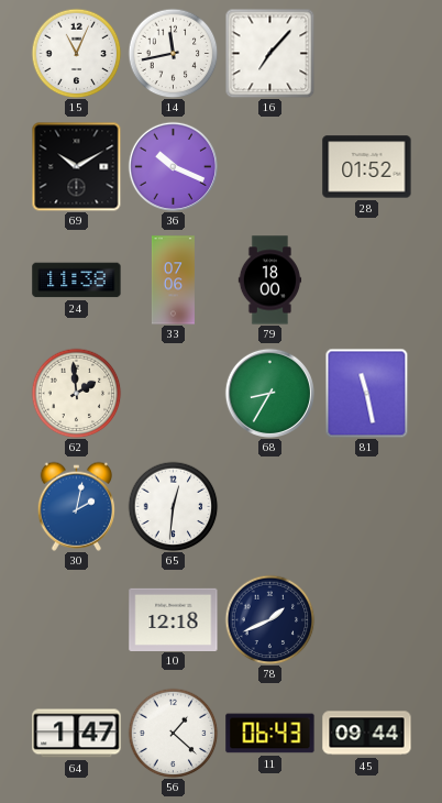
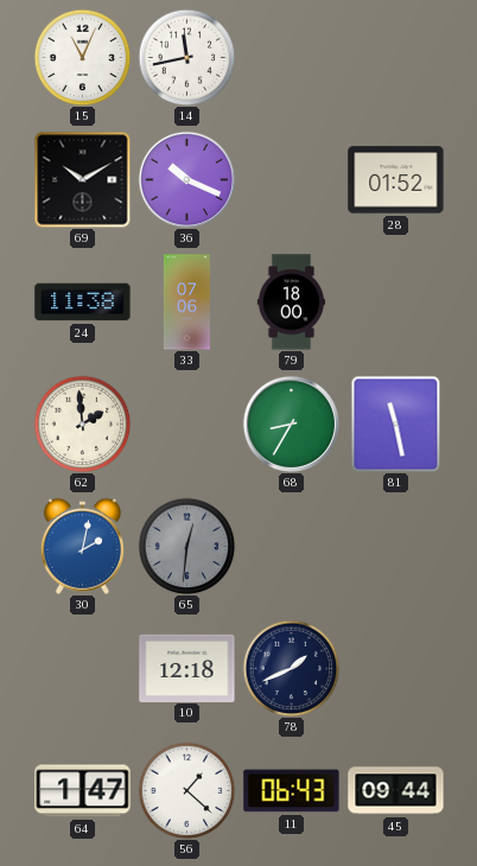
16: 7:07 -> none (269, 53)
65 dial: white -> grey (186, 546)
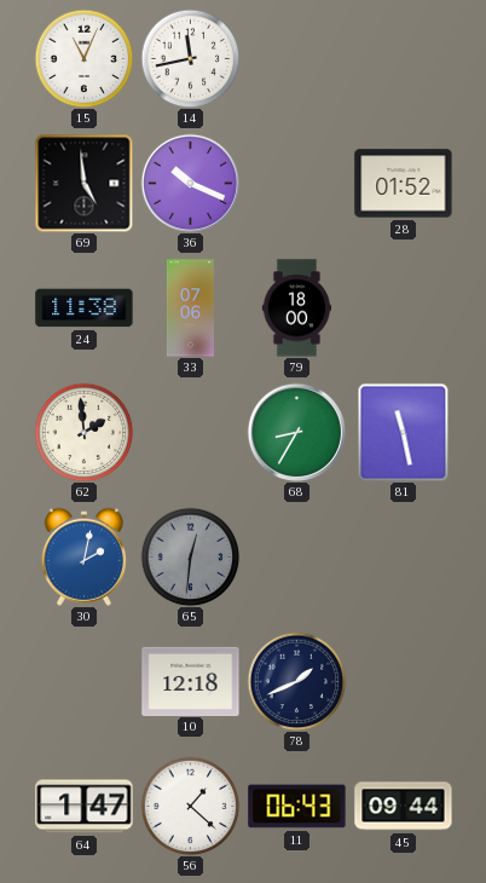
69: 10:10 -> 4:59 (83, 183)
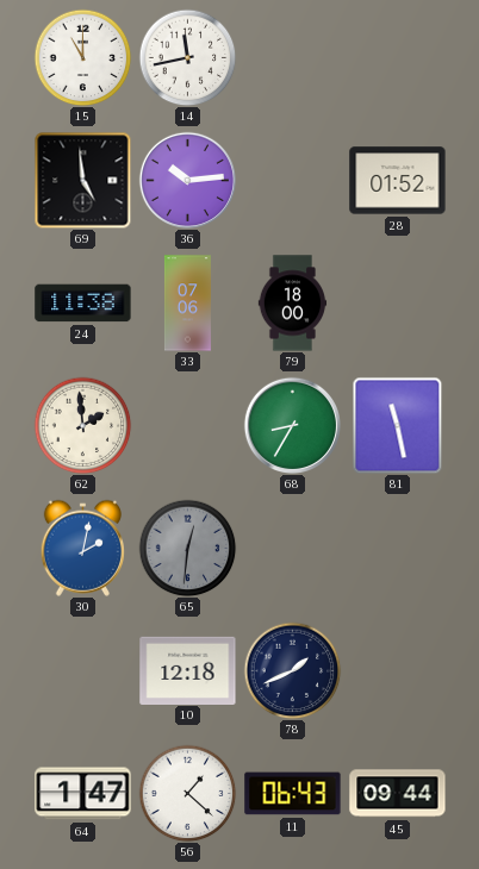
15: 11:04 -> 11:00 (82, 57)
36: 10:19 -> 10:14 (187, 180)
